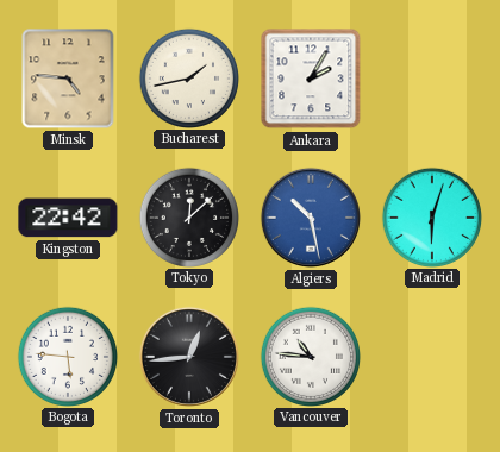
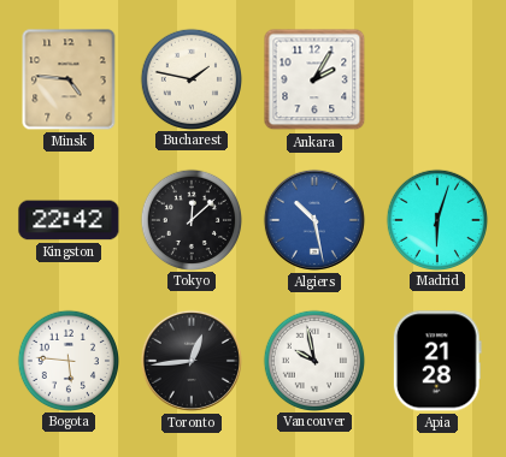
Bucharest: 1:43 -> 1:47 (190, 78)
Vancouver: 10:46 -> 9:58 (313, 360)
Apia: none -> 21:28 (437, 361)
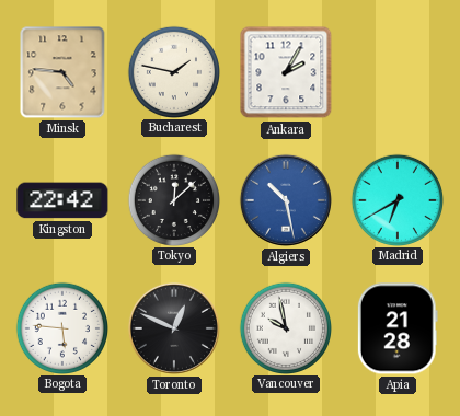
Madrid: 6:03 -> 6:40 (396, 199)
Toronto: 12:44 -> 12:49 (174, 328)
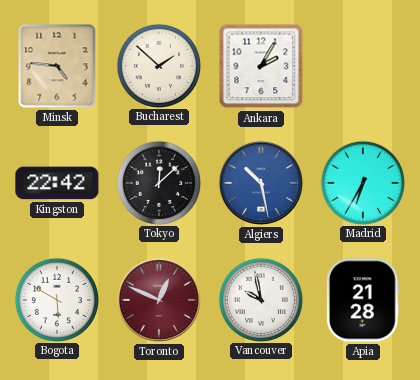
Bucharest: 1:47 -> 1:52 (158, 65)
Madrid: 6:40 -> 6:35 (362, 182)
Bogota: 5:46 -> 5:50 (56, 299)
Toronto dial: black -> burgundy (159, 300)
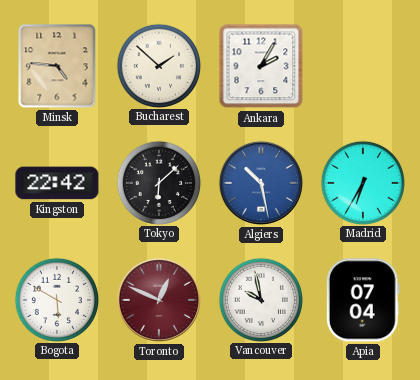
Tokyo: 12:08 -> 6:08 (158, 182)
Apia: 21:28 -> 07:04 (363, 300)
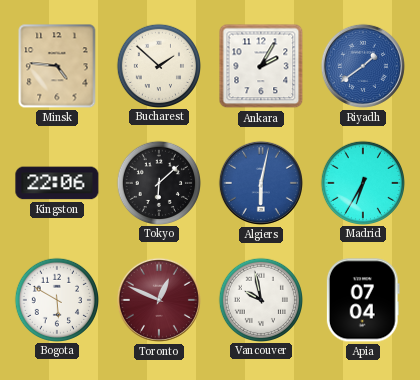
Riyadh: none -> 1:39 (363, 66)
Kingston: 22:42 -> 22:06 (57, 183)
Algiers: 10:28 -> 6:02 (261, 183)
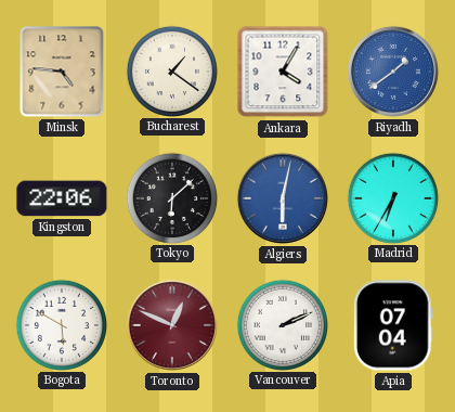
Bucharest: 1:52 -> 1:21 (171, 70)
Ankara: 2:05 -> 4:05 (283, 72)
Vancouver: 9:58 -> 2:11 (282, 324)
